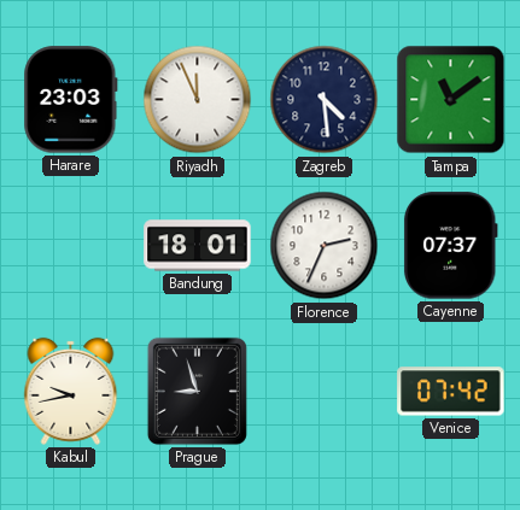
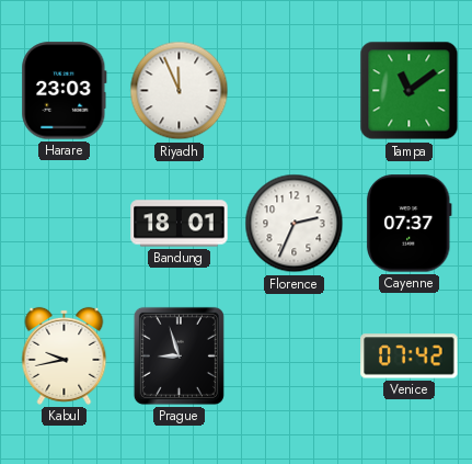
Zagreb: 4:29 -> none (325, 100)
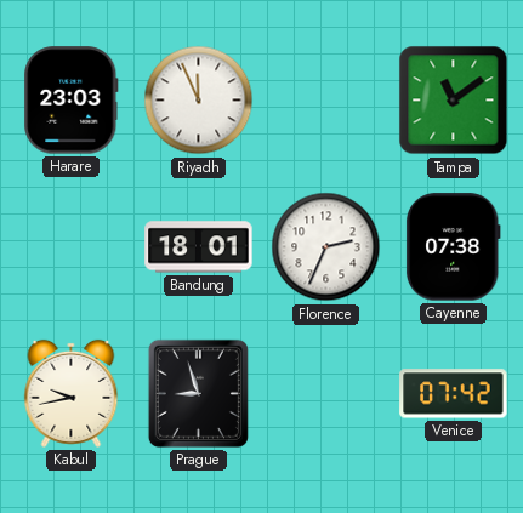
Cayenne: 07:37 -> 07:38 (453, 247)
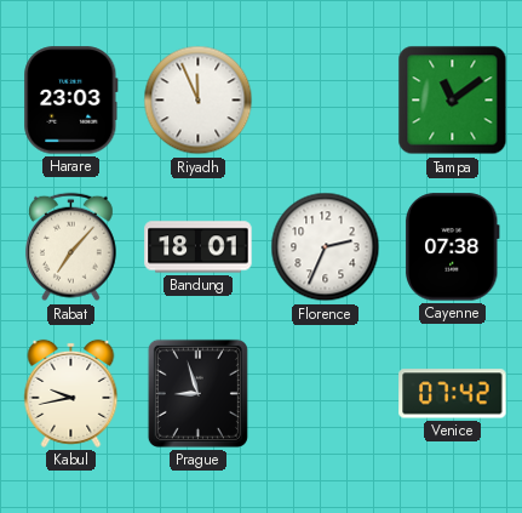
Rabat: none -> 7:07 (70, 247)
